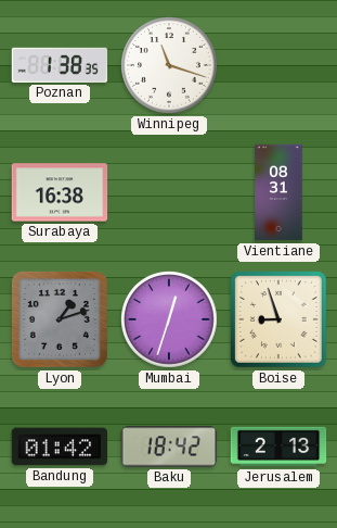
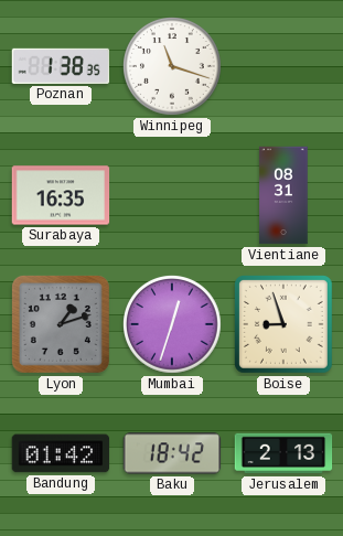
Surabaya: 16:38 -> 16:35 (61, 195)
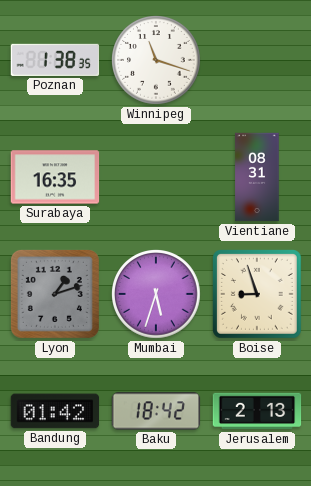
Mumbai: 12:33 -> 5:33 (157, 295)
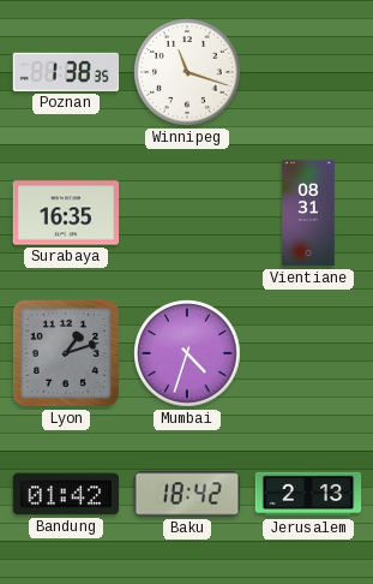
Mumbai: 5:33 -> 4:33 (188, 354)
Boise: 8:57 -> none (258, 295)
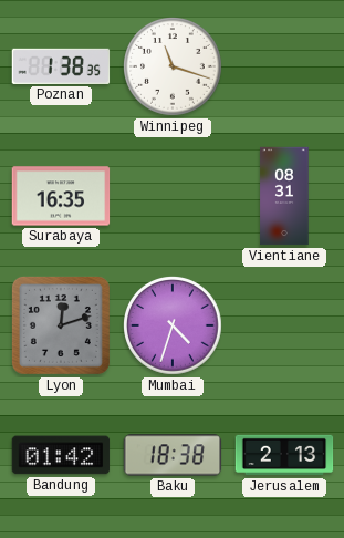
Lyon: 1:12 -> 12:12 (61, 325)
Baku: 18:42 -> 18:38 (173, 455)
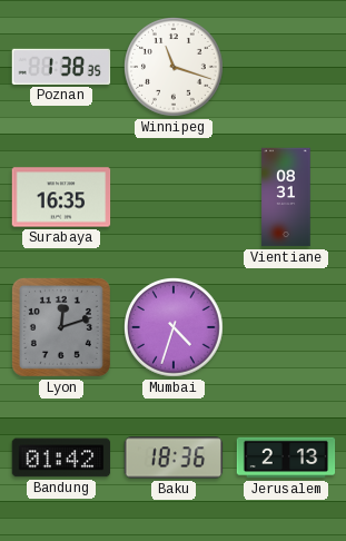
Baku: 18:38 -> 18:36 (174, 458)
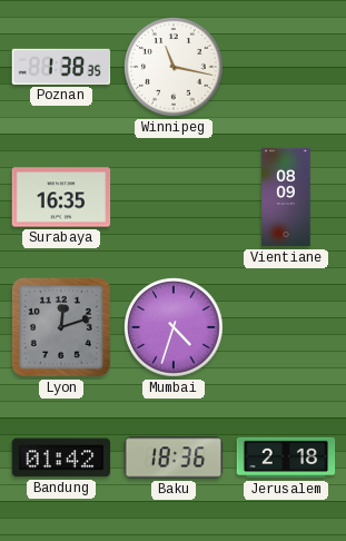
Winnipeg: 11:18 -> 11:17 (175, 68)
Vientiane: 08:31 -> 08:09 (286, 197)
Jerusalem: 2:13 -> 2:18 (286, 458)
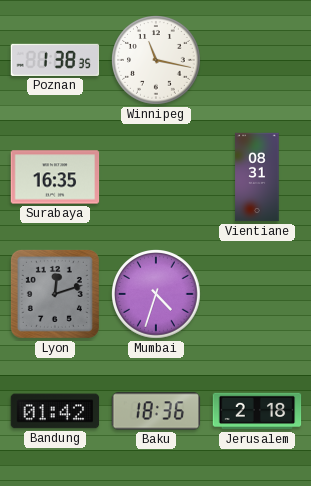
Vientiane: 08:09 -> 08:31 (257, 177)
